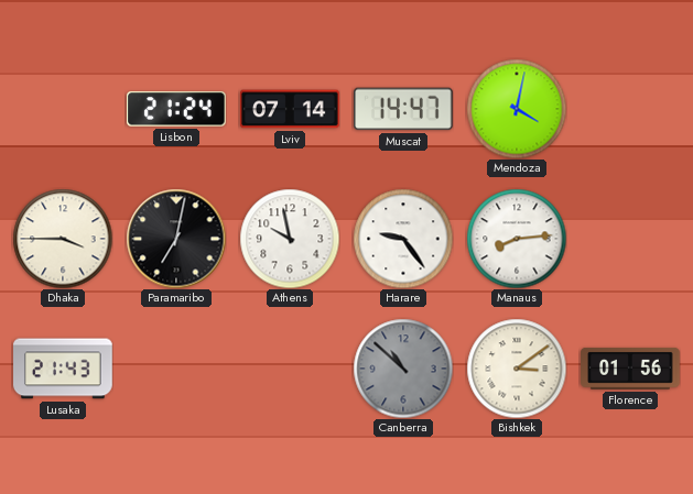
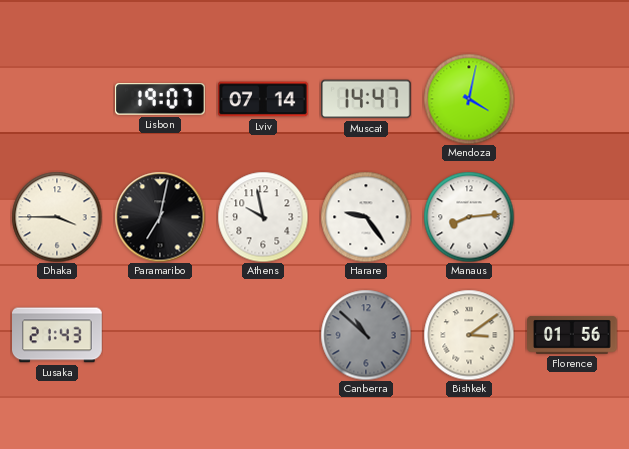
Lisbon: 21:24 -> 19:07 (161, 99)
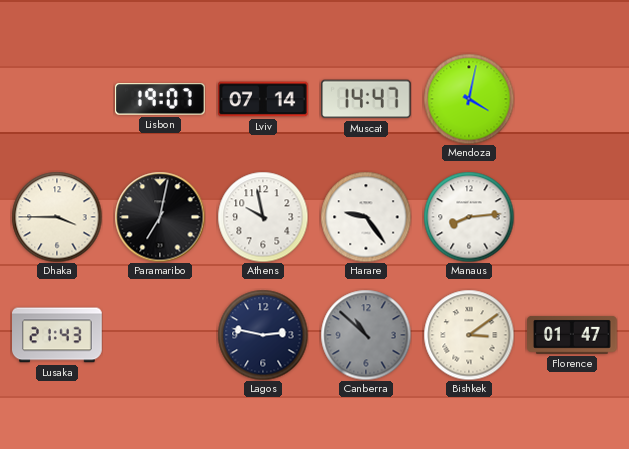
Lagos: none -> 2:47 (263, 335)
Florence: 01:56 -> 01:47 (573, 335)
